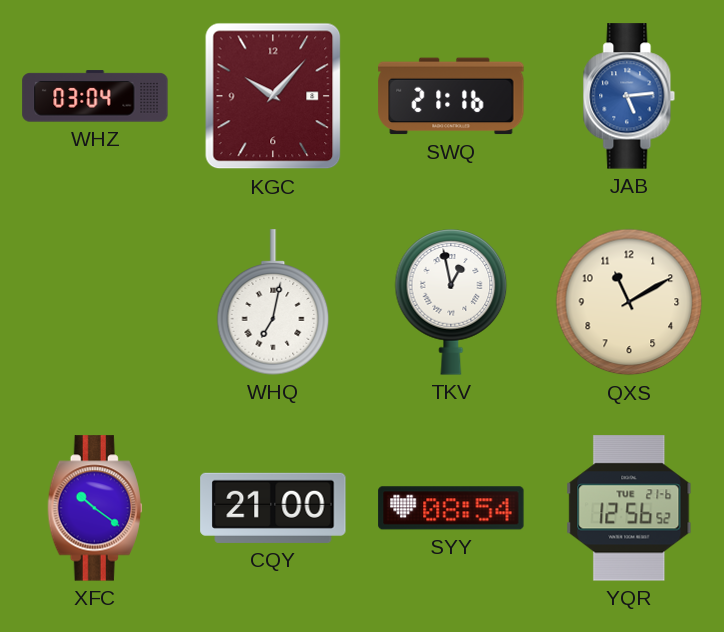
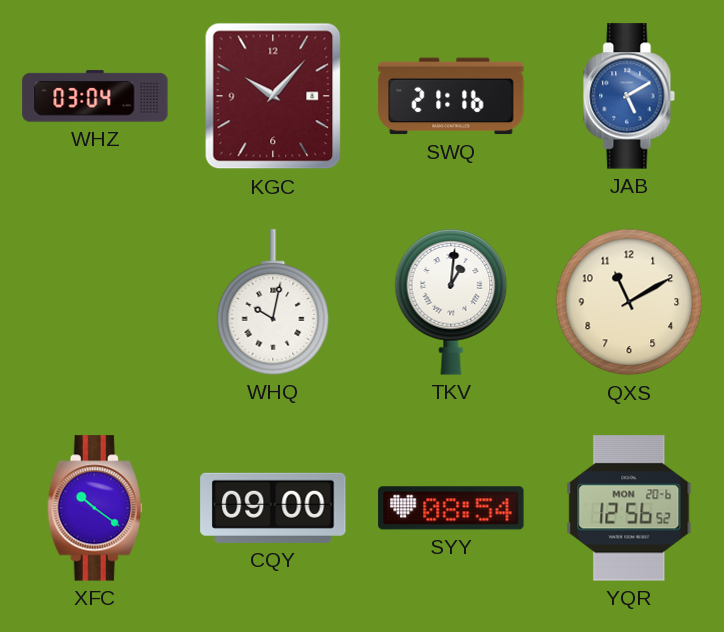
JAB: 5:14 -> 5:10 (629, 96)
WHQ: 7:02 -> 10:02 (273, 302)
TKV: 12:58 -> 1:01 (451, 302)
CQY: 21:00 -> 09:00 (273, 508)
YQR date: TUE 21-6 -> MON 20-6 (629, 508)
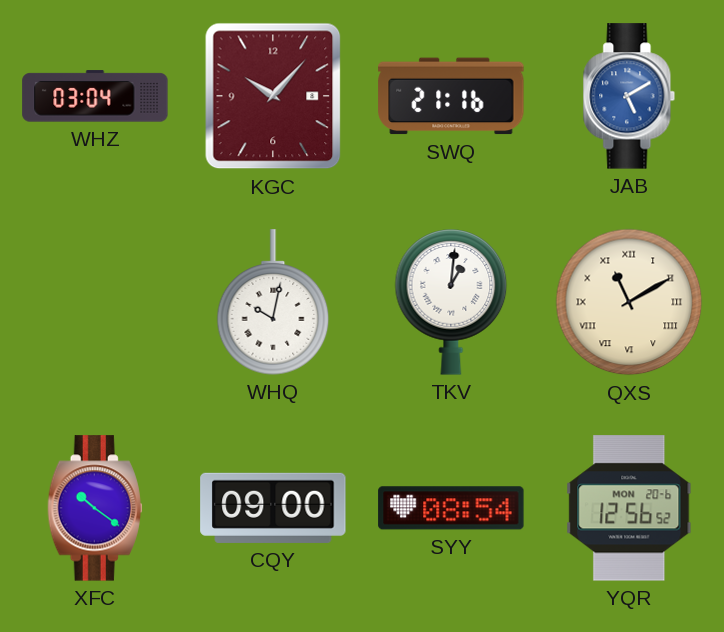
QXS numerals: Arabic -> Roman (629, 302)
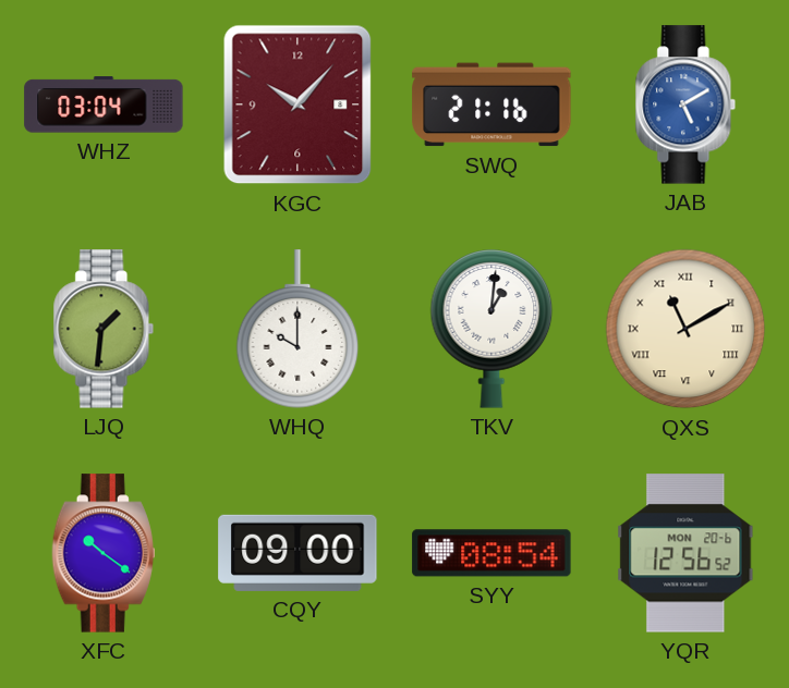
LJQ: none -> 1:31 (104, 329)
WHQ: 10:02 -> 10:00 (298, 329)
